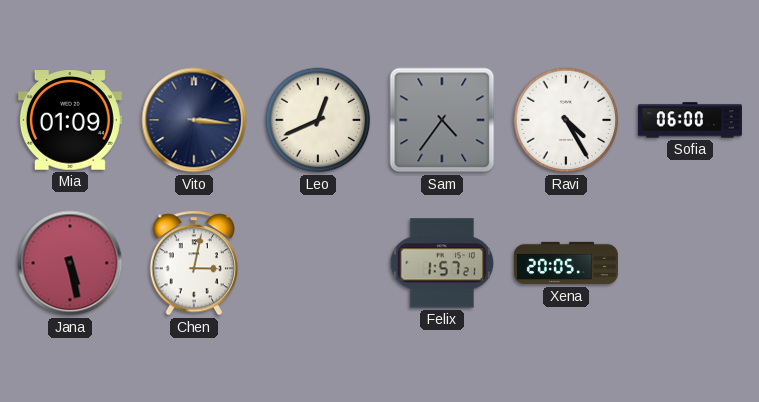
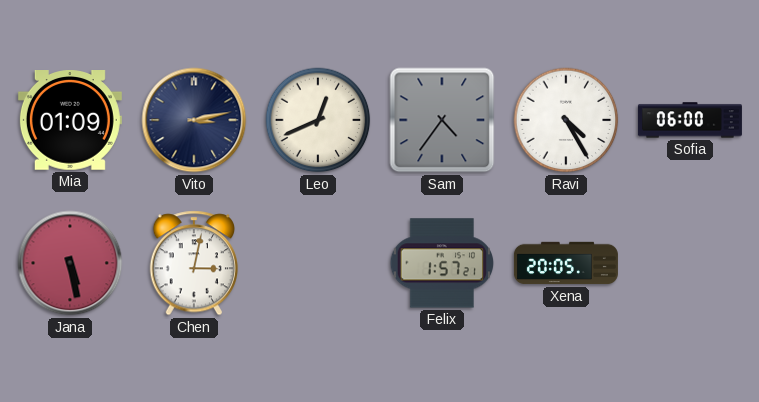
Vito: 3:16 -> 3:13 (194, 120)
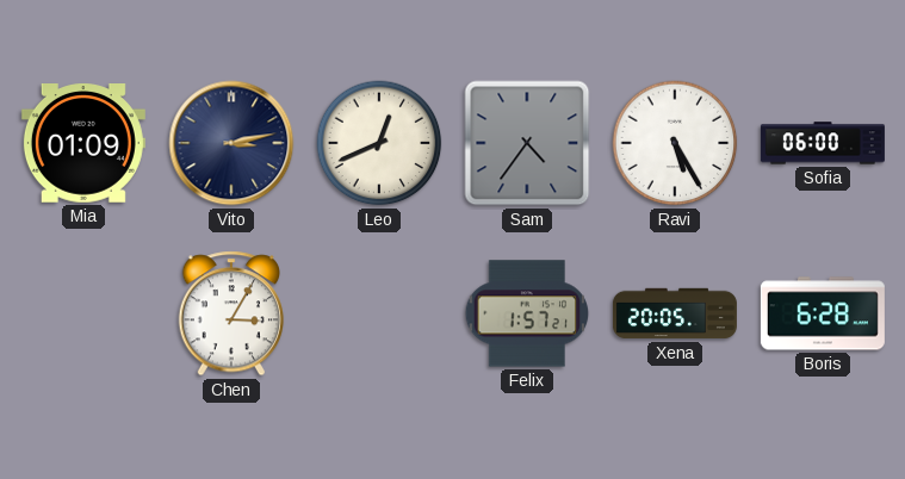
Ravi: 4:25 -> 5:25 (675, 143)
Jana: 5:28 -> none (70, 263)
Chen: 3:02 -> 3:05 (231, 313)
Boris: none -> 6:28 (823, 313)
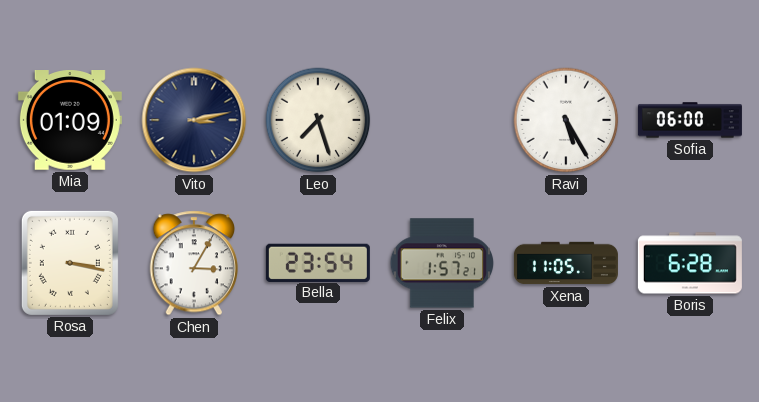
Leo: 12:41 -> 7:27 (318, 120)
Sam: 4:36 -> none (527, 143)
Rosa: none -> 3:17 (70, 263)
Bella: none -> 23:54 (318, 262)
Xena: 20:05 -> 11:05 (566, 263)
